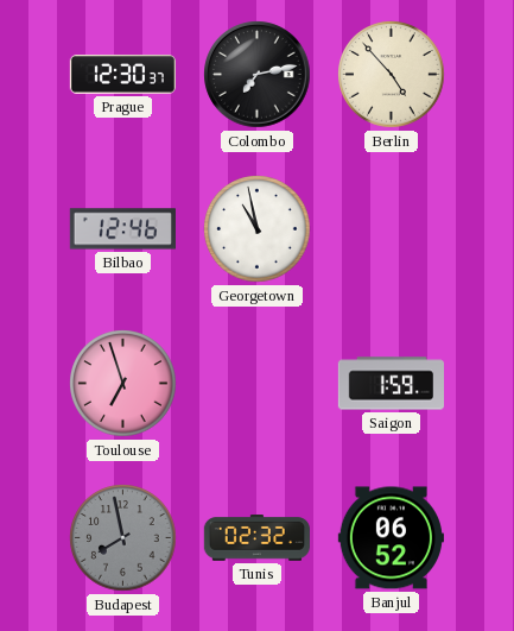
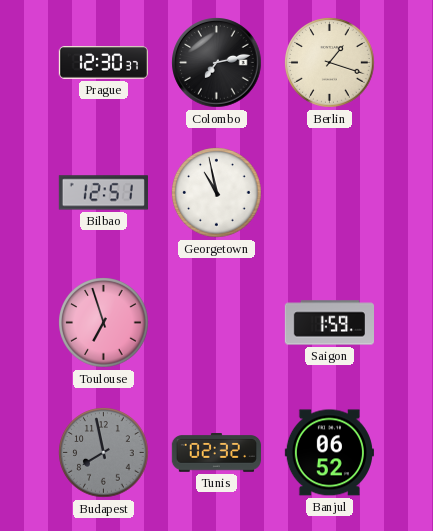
Berlin: 4:53 -> 1:18 (330, 63)
Bilbao: 12:46 -> 12:51 (103, 193)
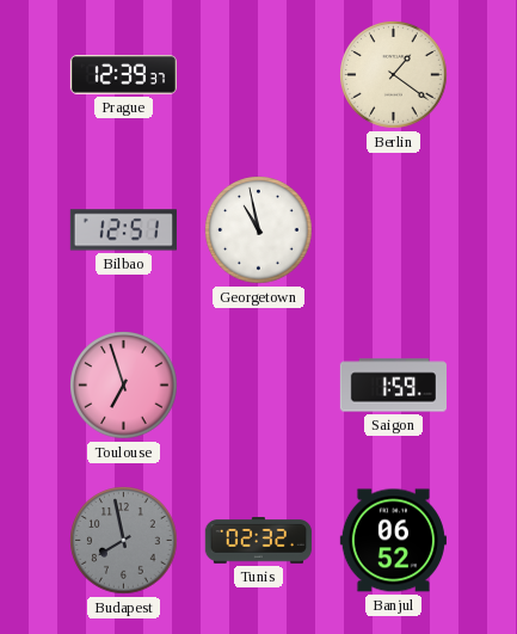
Prague: 12:30 -> 12:39 (123, 75)
Colombo: 7:13 -> none (217, 63)
Berlin: 1:18 -> 1:21 (394, 75)
